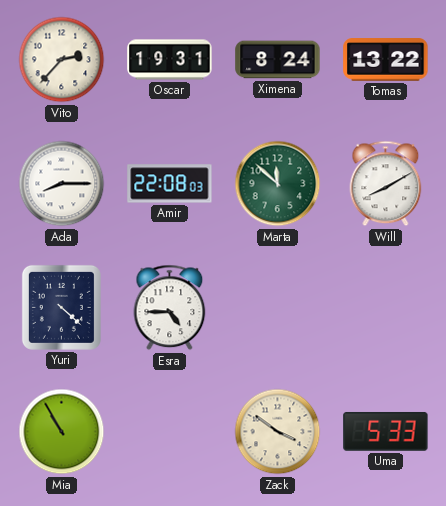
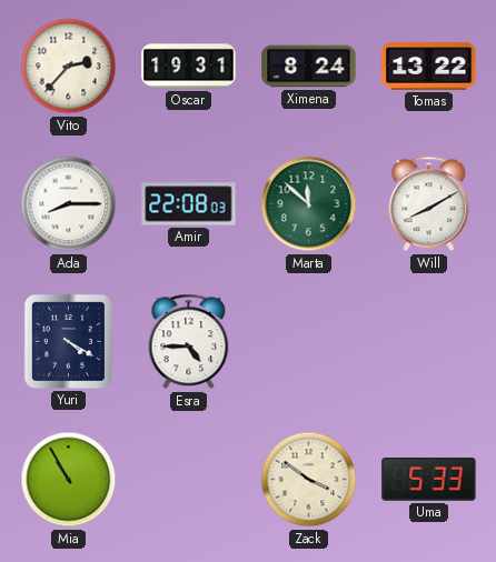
Yuri: 4:22 -> 4:20 (68, 341)
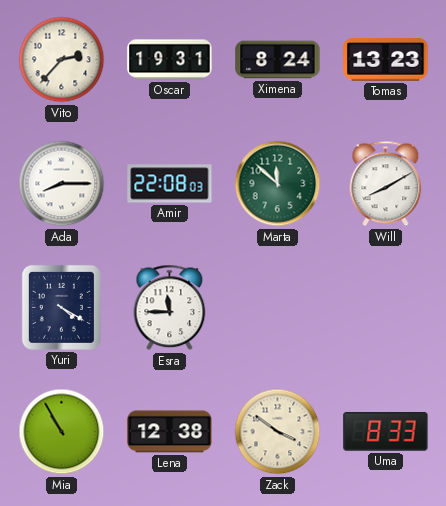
Tomas: 13:22 -> 13:23 (386, 60)
Esra: 4:45 -> 11:45 (170, 308)
Lena: none -> 12:38 (170, 432)
Uma: 5:33 -> 8:33 (386, 432)
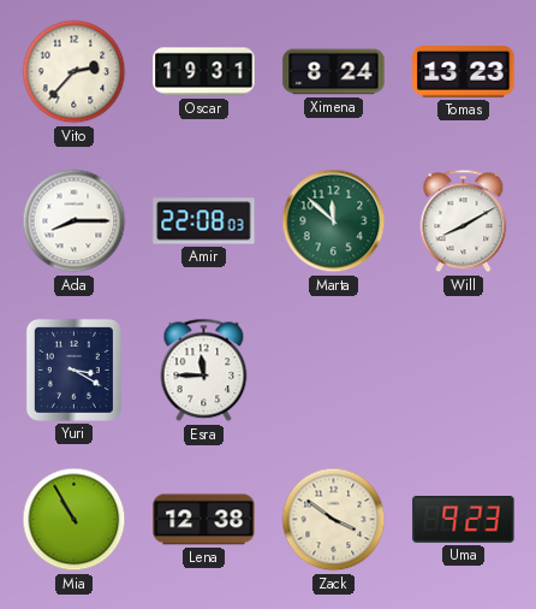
Yuri: 4:20 -> 3:20 (73, 369)
Uma: 8:33 -> 9:23 (464, 520)
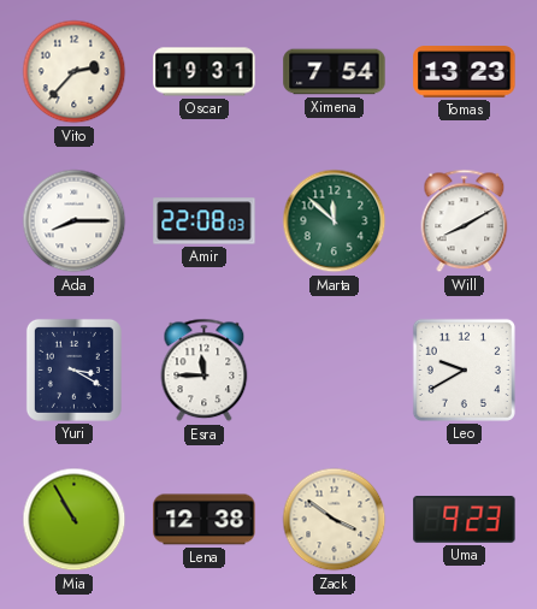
Ximena: 8:24 -> 7:54 (335, 72)
Leo: none -> 9:40 (464, 369)
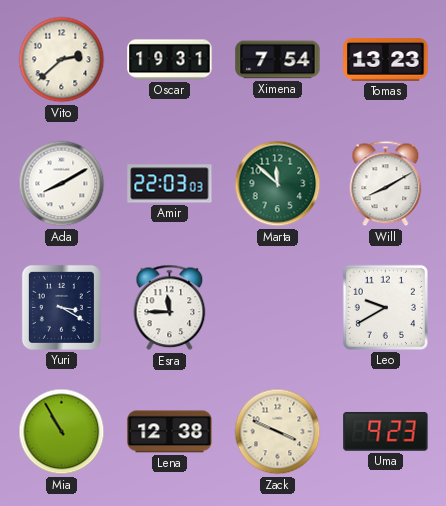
Vito: 2:37 -> 2:38 (62, 60)
Ada: 8:15 -> 8:10 (62, 184)
Amir: 22:08 -> 22:03 (170, 184)
Zack: 3:51 -> 3:49 (278, 432)
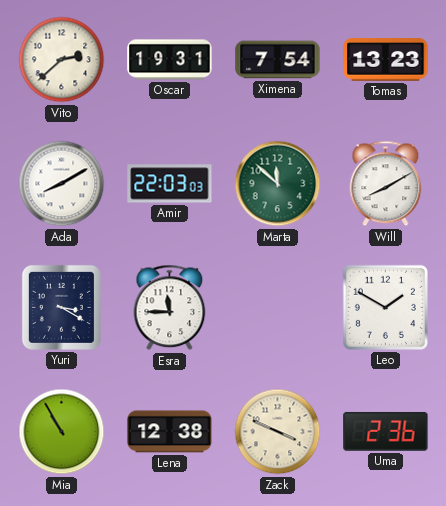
Leo: 9:40 -> 1:50 (385, 307)
Uma: 9:23 -> 2:36 (386, 432)
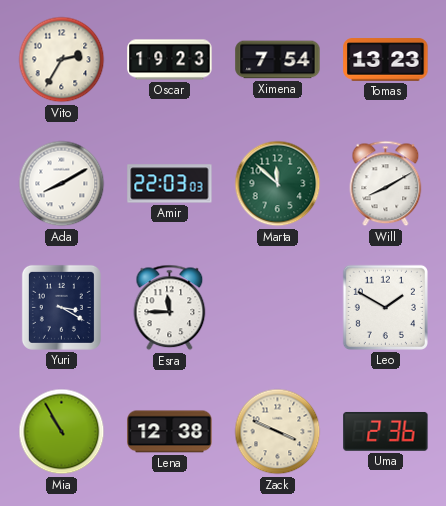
Vito: 2:38 -> 2:35 (62, 60)
Oscar: 19:31 -> 19:23 (170, 60)
